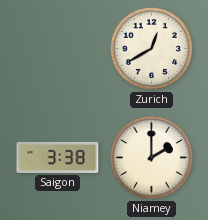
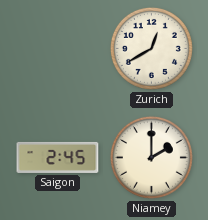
Saigon: 3:38 -> 2:45 (58, 157)
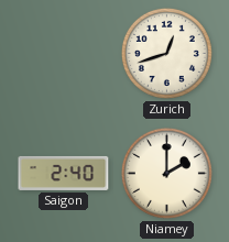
Zurich: 12:40 -> 12:42 (166, 53)
Saigon: 2:45 -> 2:40 (64, 173)
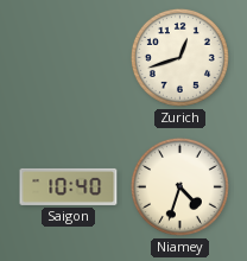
Saigon: 2:40 -> 10:40 (69, 186)
Niamey: 2:00 -> 4:33 (179, 186)
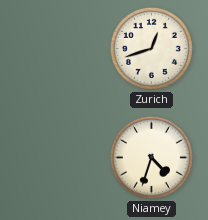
Saigon: 10:40 -> none (69, 186)
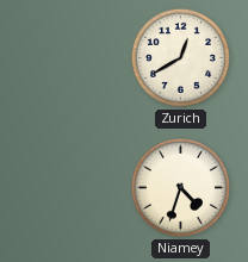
Zurich: 12:42 -> 12:40 (180, 57)
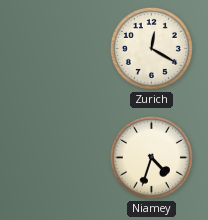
Zurich: 12:40 -> 12:20 (151, 48)
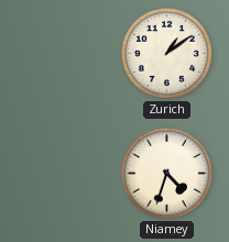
Zurich: 12:20 -> 1:09 (166, 53)
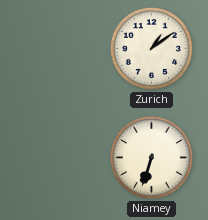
Niamey: 4:33 -> 6:33 (151, 157)
